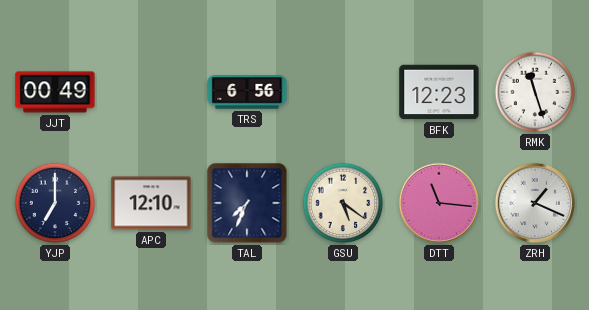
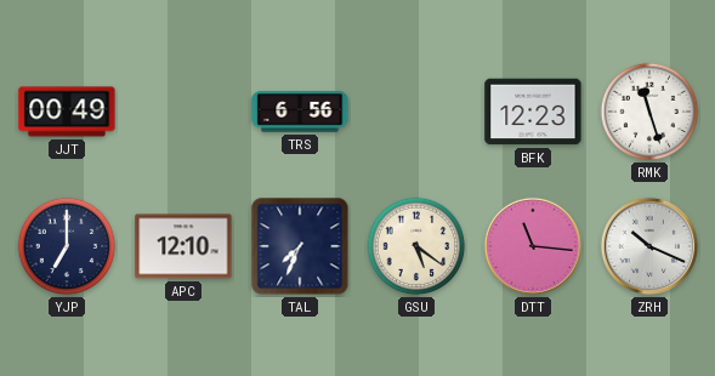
ZRH: 1:19 -> 10:19 (649, 246)
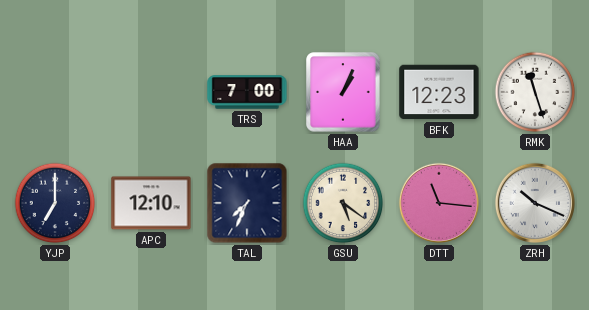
JJT: 00:49 -> none (67, 112)
TRS: 6:56 -> 7:00 (247, 92)
HAA: none -> 1:04 (343, 92)
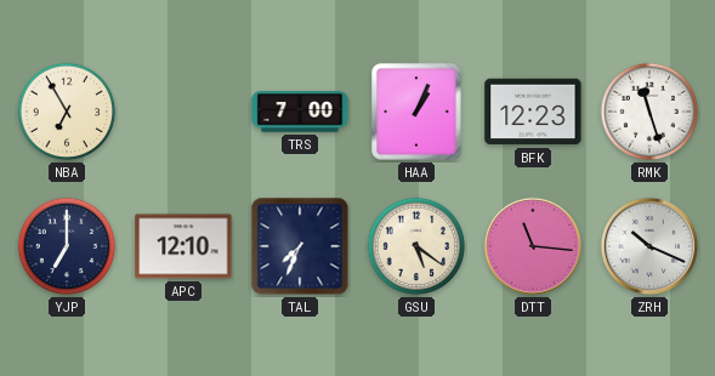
NBA: none -> 6:55 (67, 112)
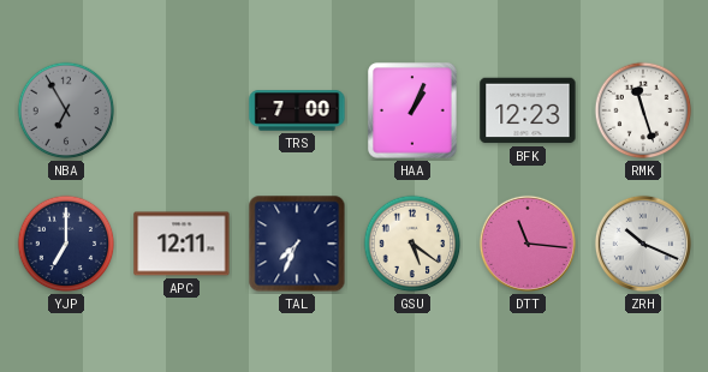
NBA dial: cream -> grey (66, 110)
APC: 12:10 -> 12:11 (182, 244)
